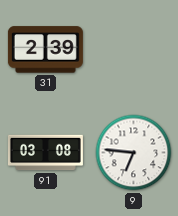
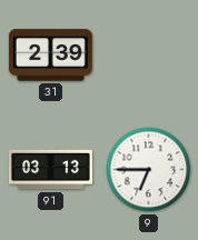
91: 03:08 -> 03:13 (50, 170)
9: 6:46 -> 6:45 (149, 170)
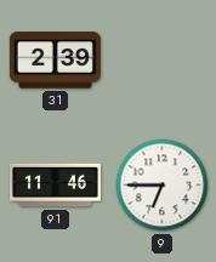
91: 03:13 -> 11:46 (55, 186)
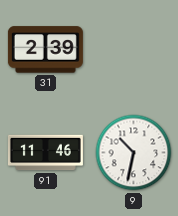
9: 6:45 -> 10:32 (134, 153)
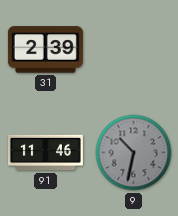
9 dial: white -> grey (134, 153)
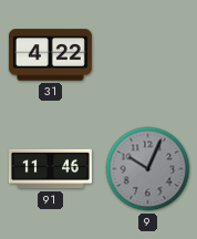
31: 2:39 -> 4:22 (50, 55)
9: 10:32 -> 10:04 (148, 169)
